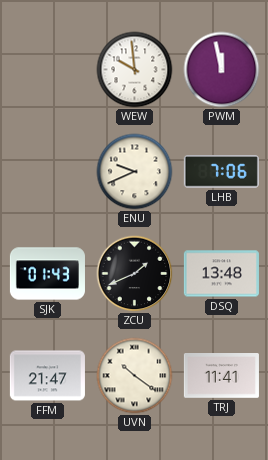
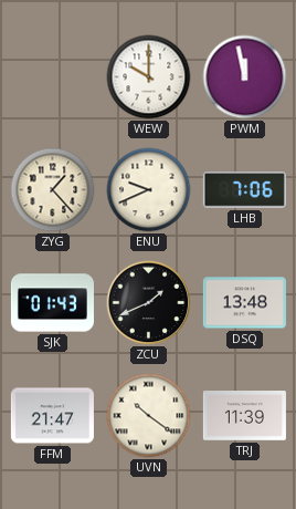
WEW: 9:59 -> 10:00 (149, 77)
ZYG: none -> 1:23 (53, 190)
TRJ: 11:41 -> 11:39 (244, 416)
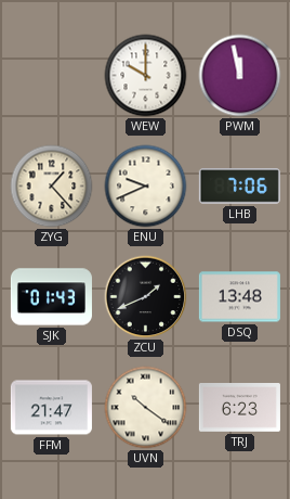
TRJ: 11:39 -> 6:23 (239, 408)
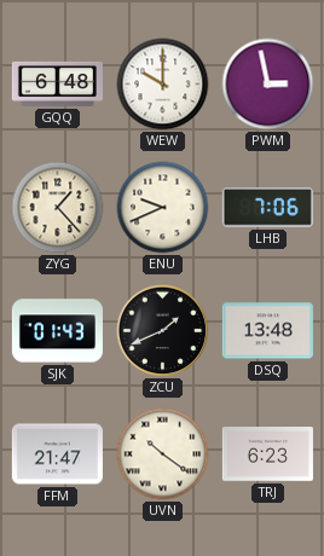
GQQ: none -> 6:48 (57, 83)
PWM: 11:58 -> 2:58 (268, 85)
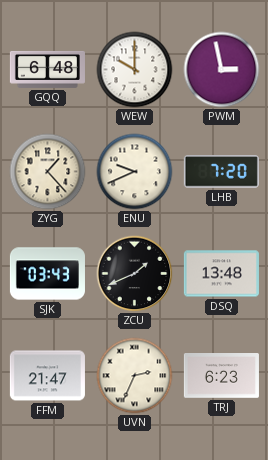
LHB: 7:06 -> 7:20 (221, 172)
SJK: 01:43 -> 03:43 (47, 274)
UVN: 10:21 -> 2:34 (135, 376)
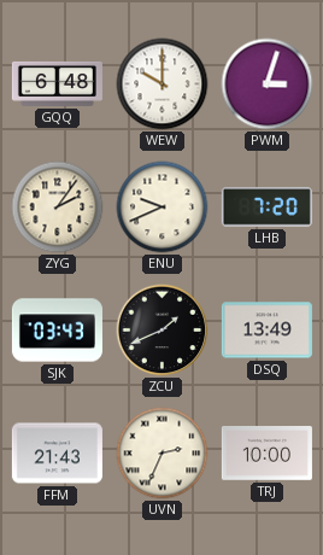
PWM: 2:58 -> 3:03 (268, 84)
ZYG: 1:23 -> 2:06 (58, 208)
DSQ: 13:48 -> 13:49 (266, 331)
FFM: 21:47 -> 21:43 (57, 454)
TRJ: 6:23 -> 10:00 (266, 454)
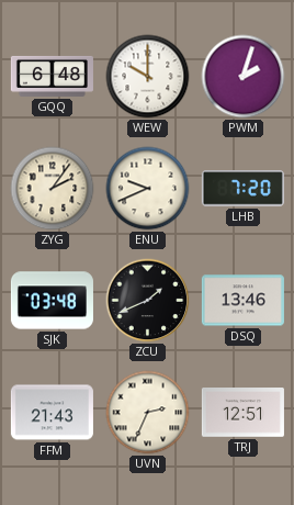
PWM: 3:03 -> 2:03 (244, 77)
SJK: 03:43 -> 03:48 (52, 301)
DSQ: 13:49 -> 13:46 (242, 301)
TRJ: 10:00 -> 12:51 (242, 413)
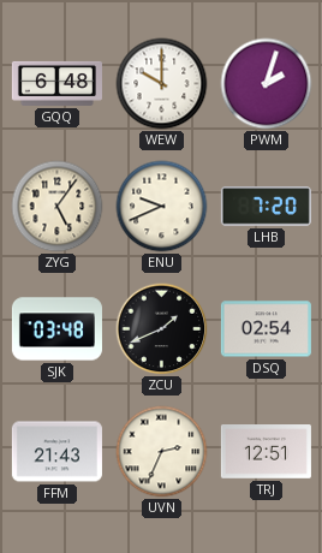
ZYG: 2:06 -> 5:06 (58, 207)
DSQ: 13:46 -> 02:54 (266, 329)
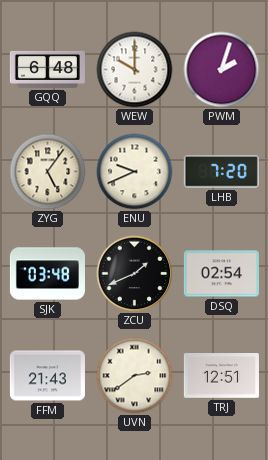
UVN: 2:34 -> 2:39 (135, 376)
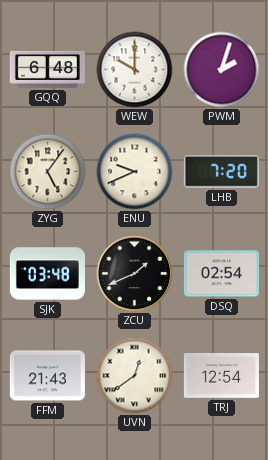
UVN: 2:39 -> 12:39 (135, 376)
TRJ: 12:51 -> 12:54 (221, 376)
